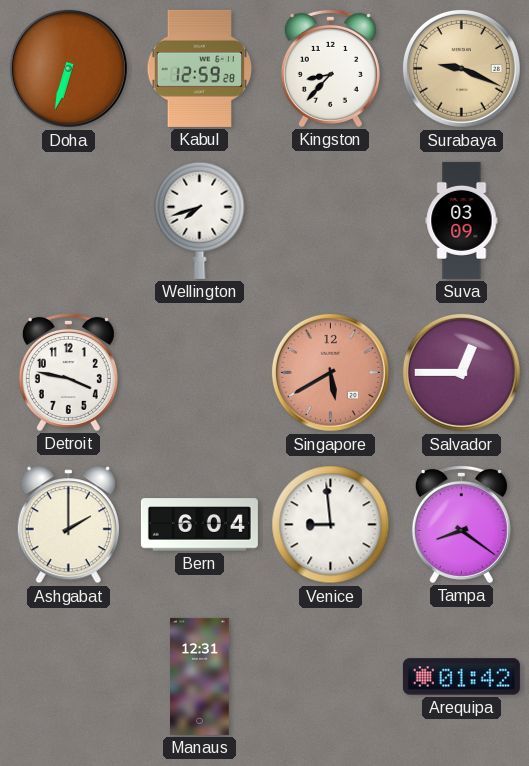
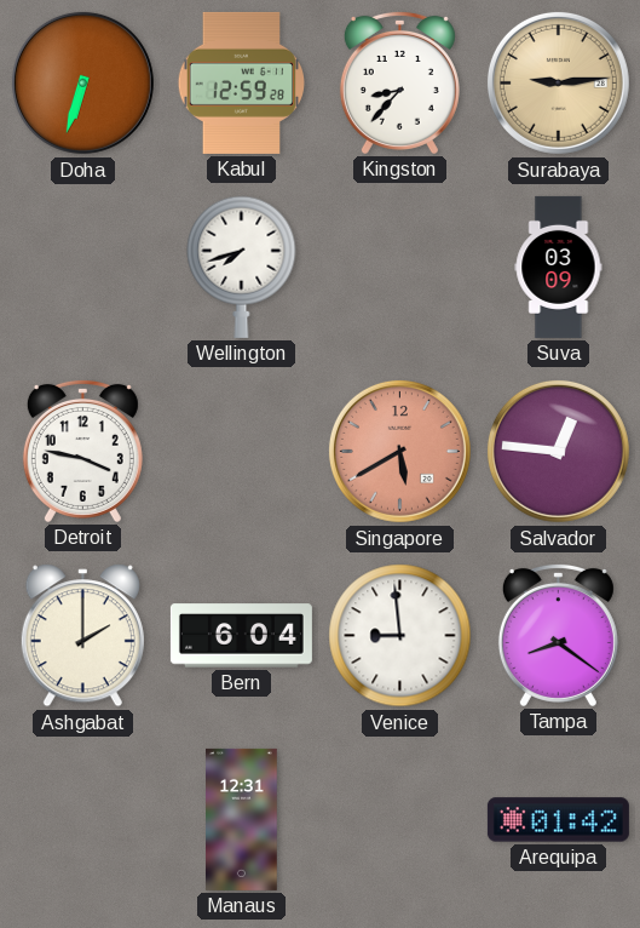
Surabaya: 9:19 -> 9:14 (558, 82)
Salvador: 12:45 -> 12:46 (558, 451)
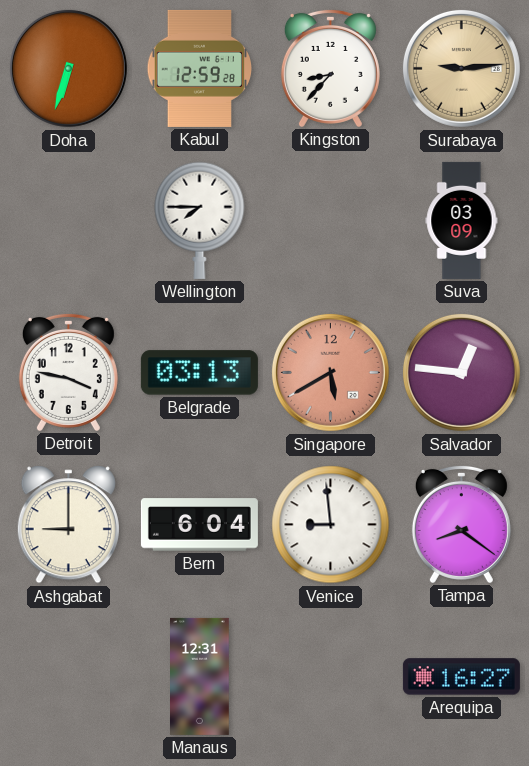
Wellington: 7:42 -> 7:45 (200, 220)
Belgrade: none -> 03:13 (199, 373)
Ashgabat: 2:00 -> 9:00 (68, 525)
Arequipa: 01:42 -> 16:27 (461, 677)
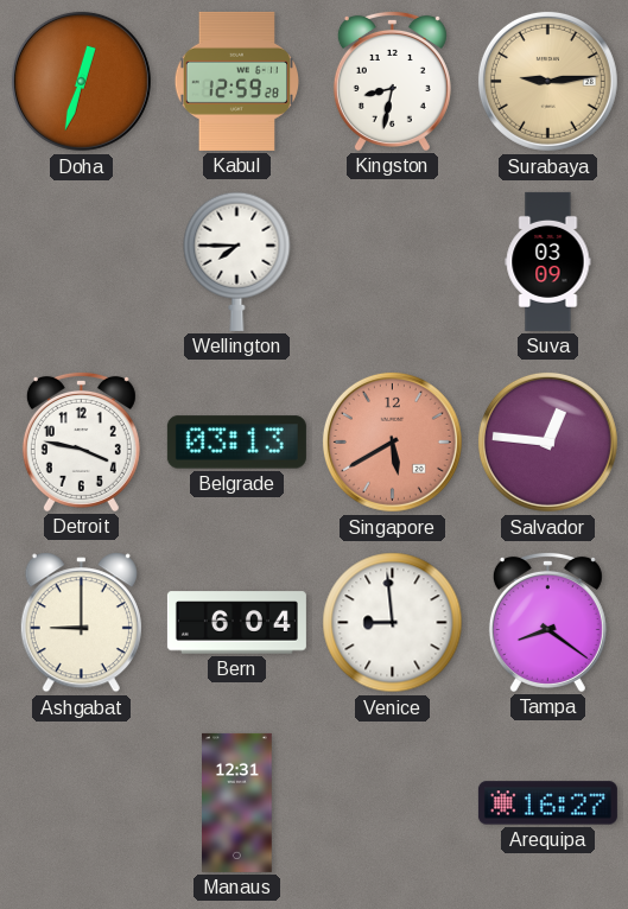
Doha: 6:33 -> 12:33 (81, 81)
Kingston: 8:37 -> 8:32 (392, 81)
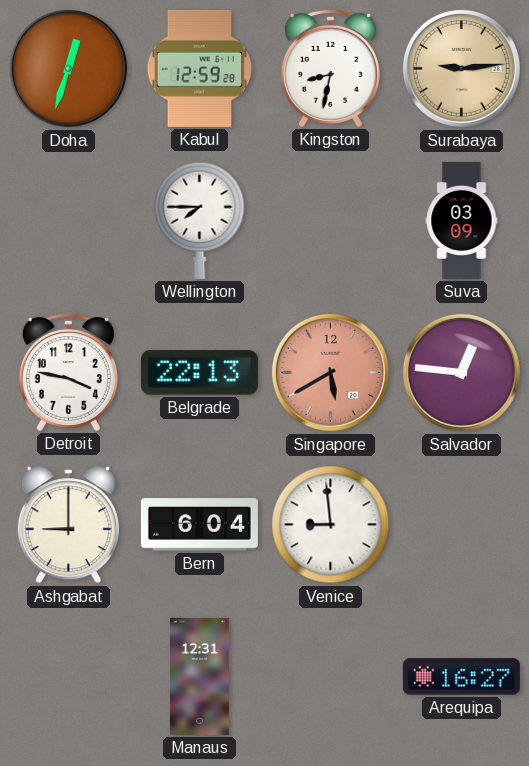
Belgrade: 03:13 -> 22:13 (199, 373)
Tampa: 8:21 -> none (547, 622)
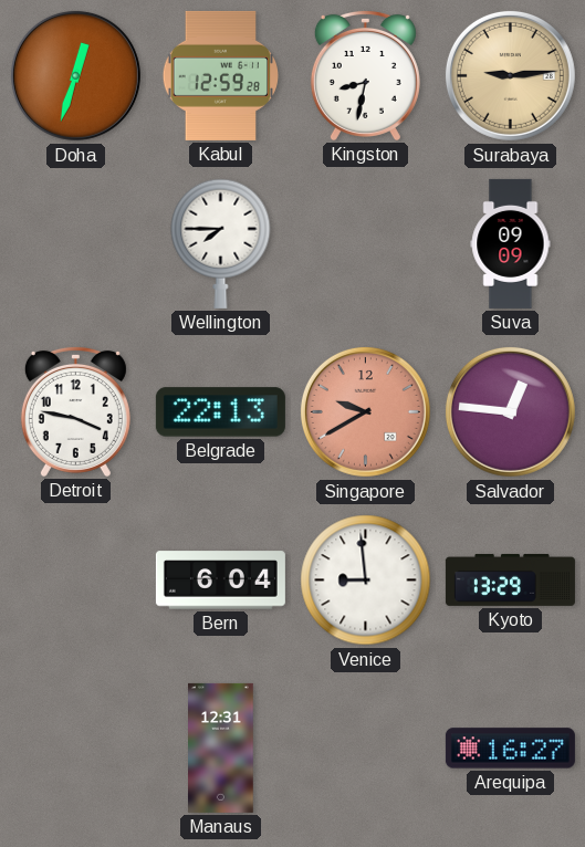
Suva: 03:09 -> 09:09 (511, 243)
Singapore: 5:40 -> 9:40 (365, 411)
Ashgabat: 9:00 -> none (68, 525)
Kyoto: none -> 13:29 (510, 579)
